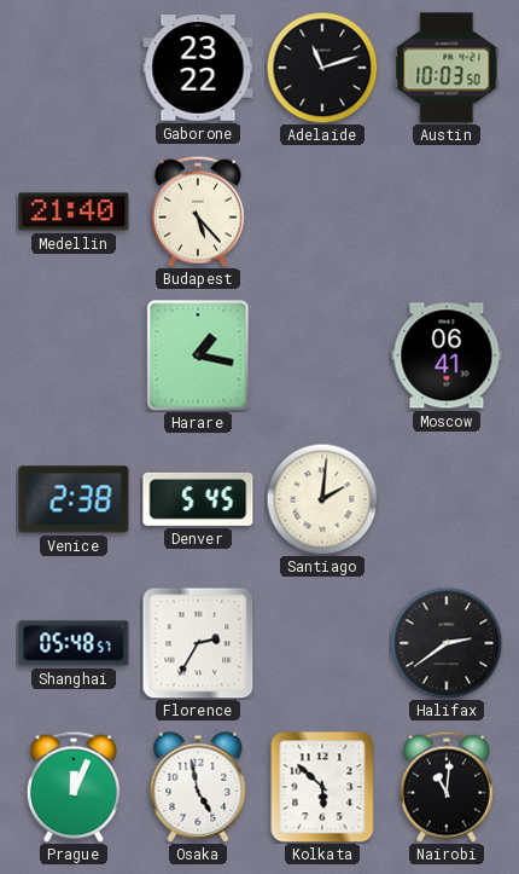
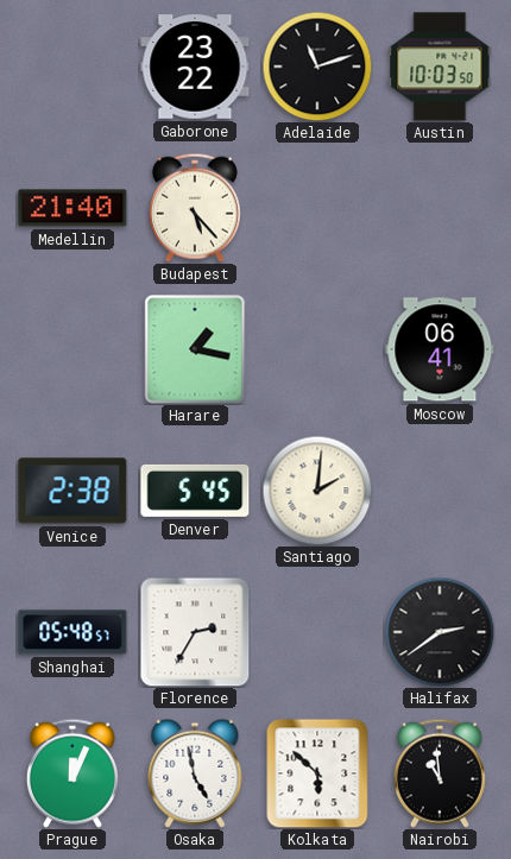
Nairobi: 11:01 -> 10:59 (440, 773)
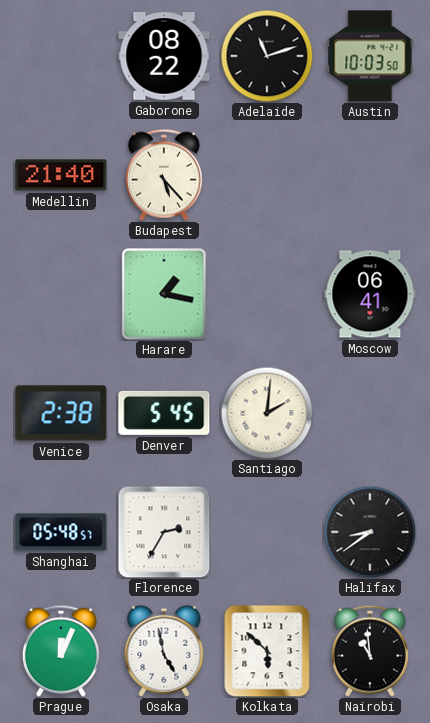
Gaborone: 23:22 -> 08:22 (164, 56)
Halifax: 2:39 -> 8:39 (370, 532)
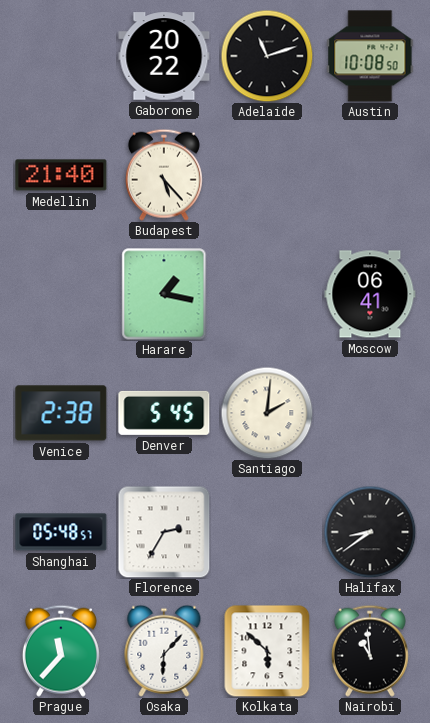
Gaborone: 08:22 -> 20:22 (164, 56)
Austin: 10:03 -> 10:08 (370, 56)
Prague: 12:04 -> 11:37 (61, 651)
Osaka: 4:58 -> 6:07 (164, 651)
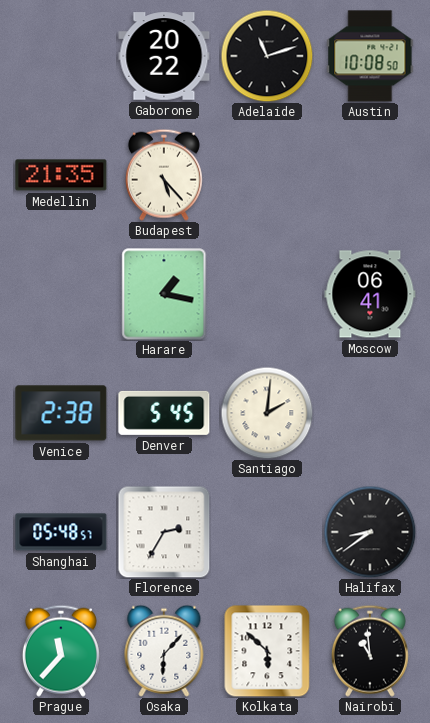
Medellin: 21:40 -> 21:35 (61, 175)
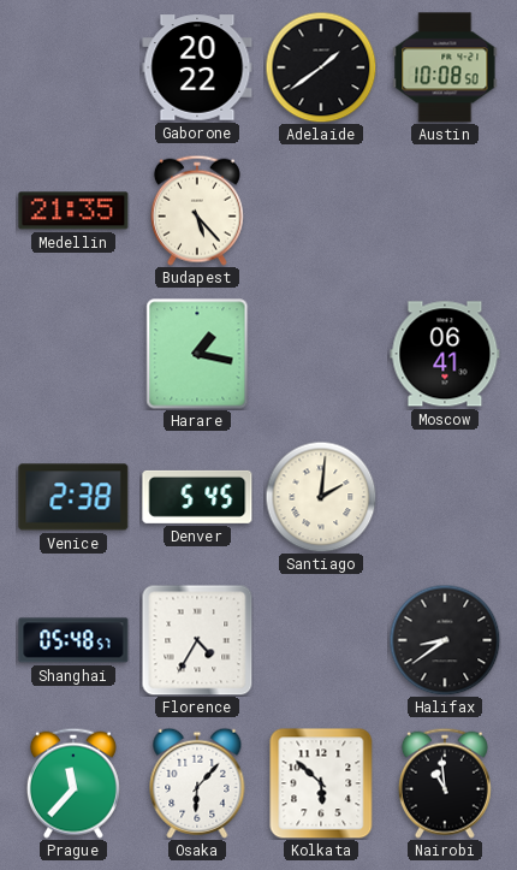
Adelaide: 11:12 -> 1:39 (321, 67)
Florence: 2:35 -> 4:35 (197, 640)
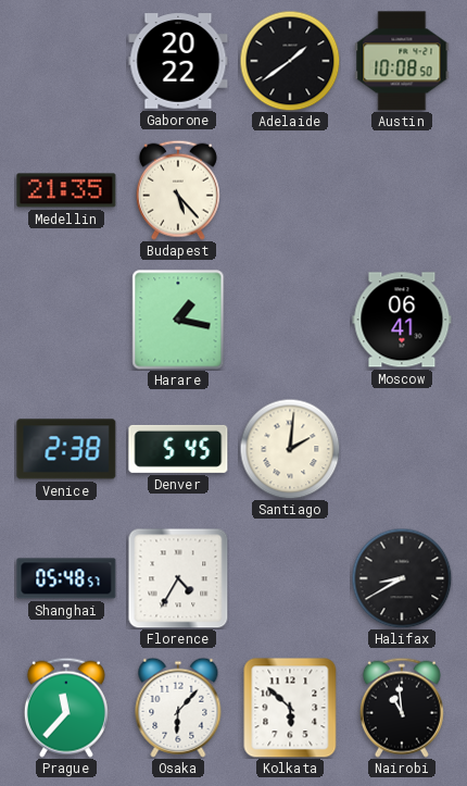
Halifax: 8:39 -> 8:40 (402, 578)
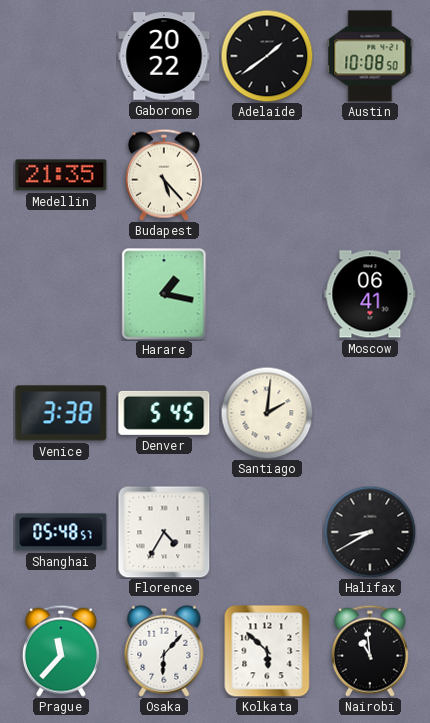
Venice: 2:38 -> 3:38 (61, 413)
